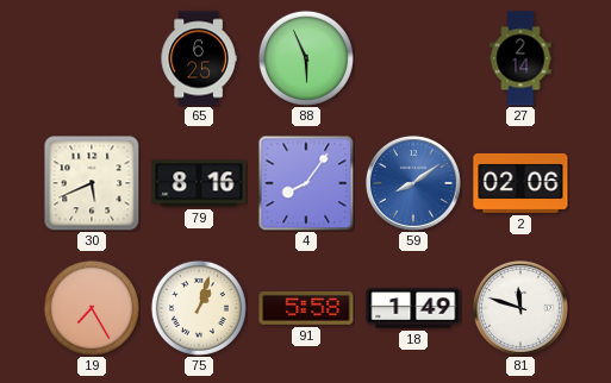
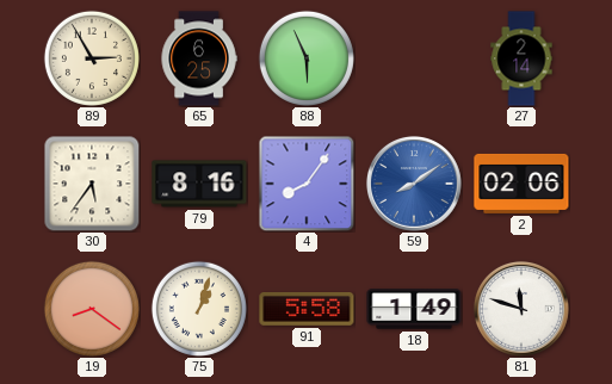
89: none -> 2:55 (92, 58)
30: 5:41 -> 5:36 (92, 184)
19: 7:25 -> 8:21 (92, 309)
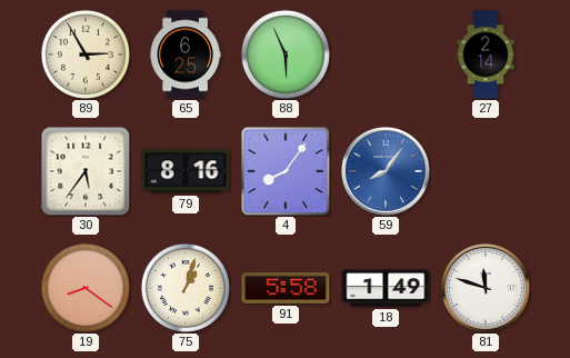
59: 8:09 -> 8:06 (386, 171)
2: 02:06 -> none (521, 184)
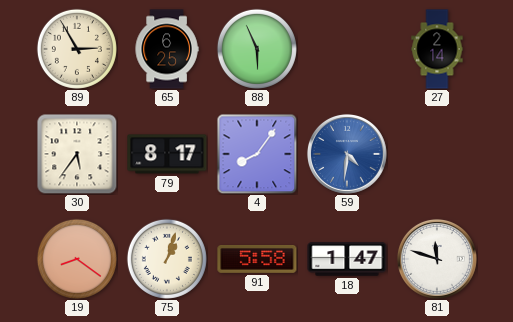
79: 8:16 -> 8:17 (167, 154)
59: 8:06 -> 4:31 (347, 154)
18: 1:49 -> 1:47 (347, 259)
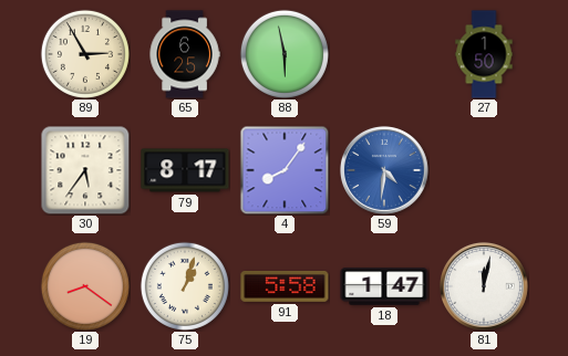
88: 5:56 -> 5:58 (285, 54)
27: 2:14 -> 1:50 (484, 54)
81: 11:48 -> 12:02 (484, 286)
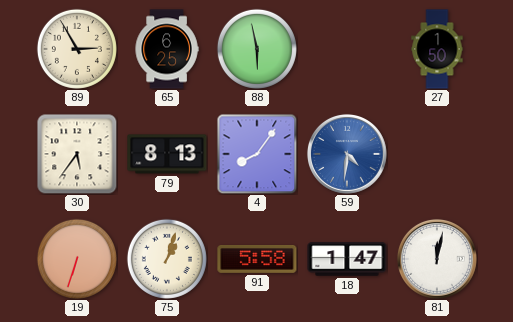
79: 8:17 -> 8:13 (167, 154)
19: 8:21 -> 6:33 (77, 259)
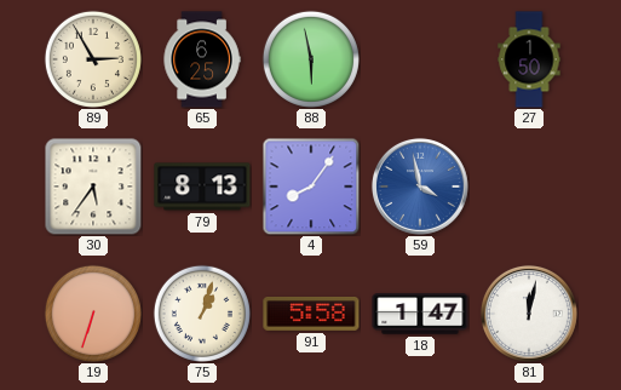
59: 4:31 -> 3:58 (420, 187)
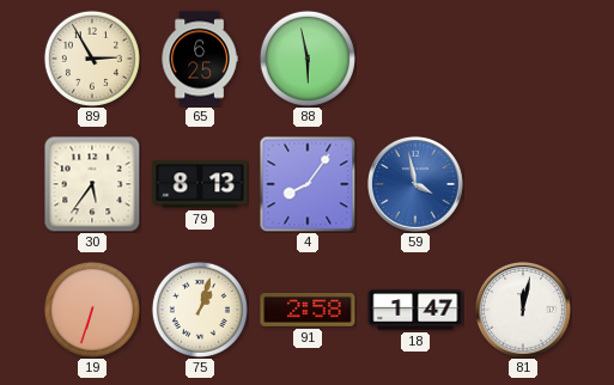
27: 1:50 -> none (529, 59)
91: 5:58 -> 2:58 (308, 311)
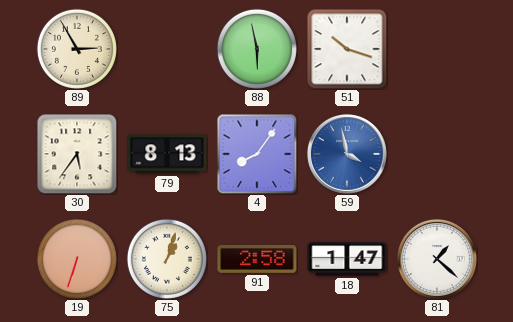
65: 6:25 -> none (200, 59)
51: none -> 10:18 (347, 49)
81: 12:02 -> 1:22 (437, 259)
